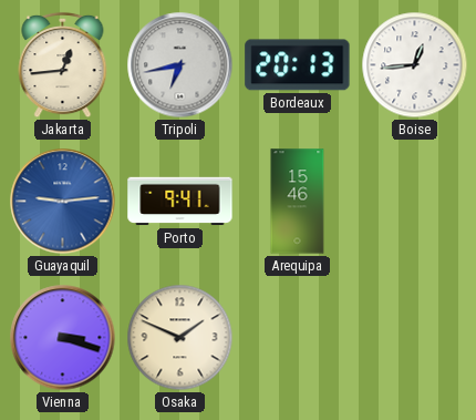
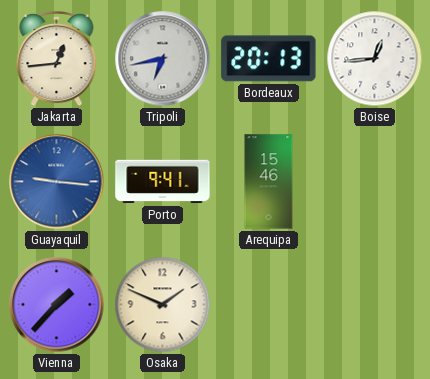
Guayaquil: 9:14 -> 9:16 (57, 182)
Vienna: 3:18 -> 1:37 (57, 305)
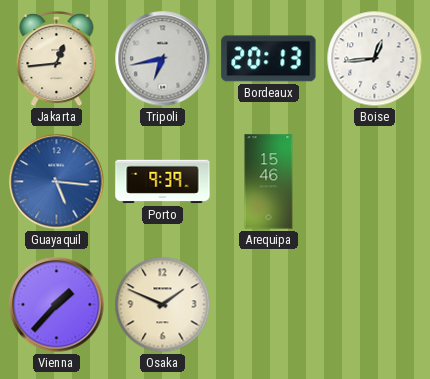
Guayaquil: 9:16 -> 5:16 (57, 182)
Porto: 9:41 -> 9:39 (163, 182)
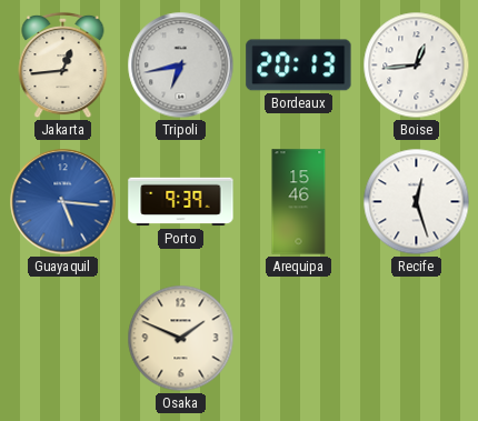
Recife: none -> 12:27 (417, 202)
Vienna: 1:37 -> none (57, 305)
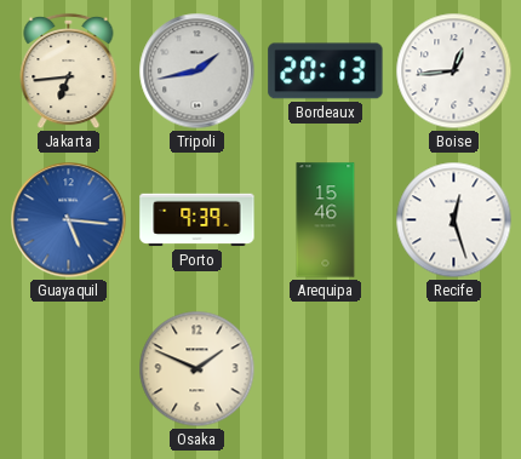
Jakarta: 12:44 -> 6:44 (69, 71)
Tripoli: 6:43 -> 1:43 (197, 71)
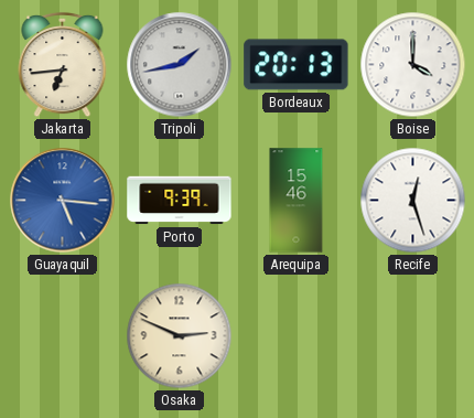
Boise: 12:44 -> 4:00 (413, 65)
Osaka: 1:49 -> 2:49 (180, 336)
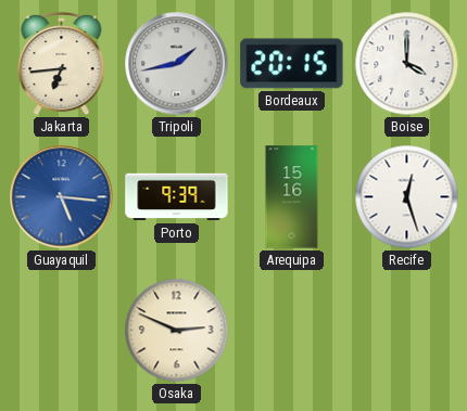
Bordeaux: 20:13 -> 20:15 (292, 64)
Arequipa: 15:46 -> 15:16 (292, 197)
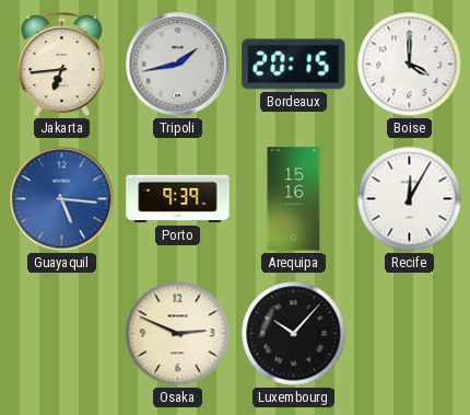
Recife: 12:27 -> 12:05 (410, 199)
Luxembourg: none -> 10:07 (294, 334)
